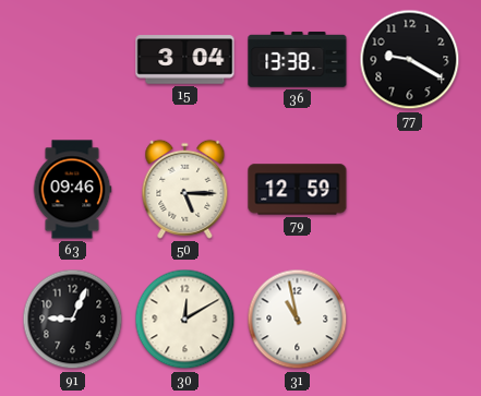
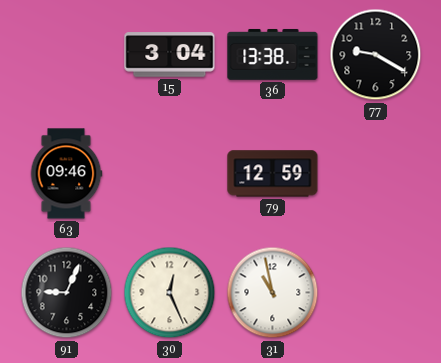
50: 5:15 -> none (185, 189)
30: 12:10 -> 12:26 (170, 293)
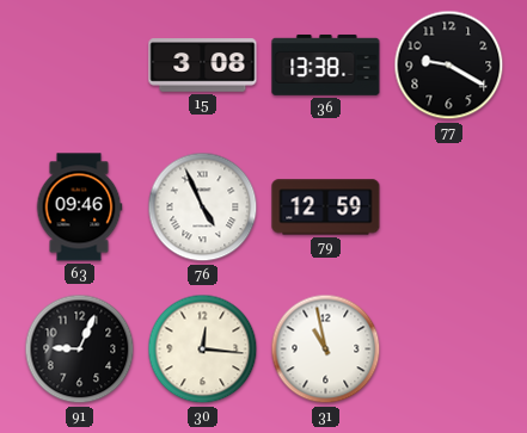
15: 3:04 -> 3:08 (203, 66)
76: none -> 4:56 (203, 208)
30: 12:26 -> 12:16 (203, 350)
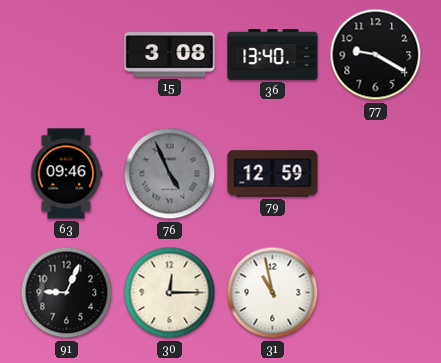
36: 13:38 -> 13:40 (273, 54)
76 dial: white -> grey (170, 174)
30: 12:16 -> 12:15 (170, 293)
